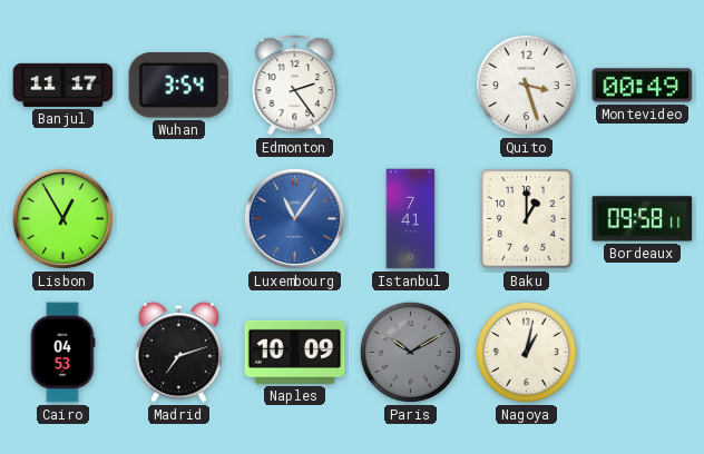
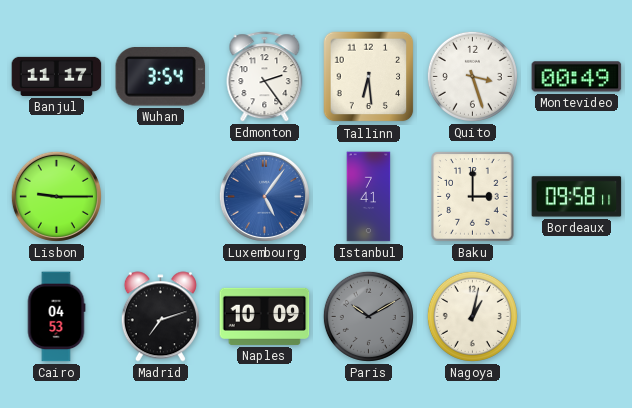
Tallinn: none -> 6:29 (369, 77)
Lisbon: 12:55 -> 9:15 (56, 196)
Luxembourg: 11:06 -> 5:06 (264, 196)
Baku: 1:00 -> 3:00 (473, 197)
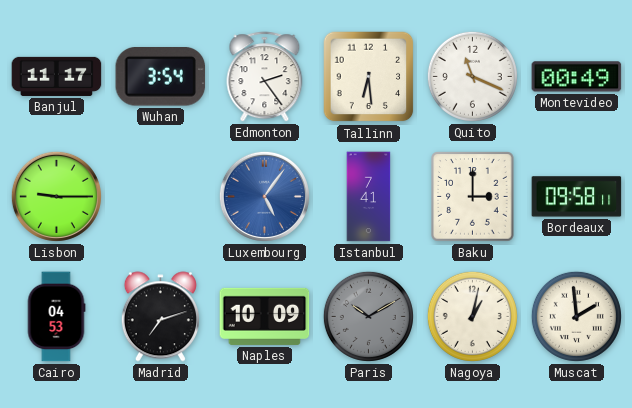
Quito: 3:27 -> 11:19 (472, 76)
Muscat: none -> 1:59 (576, 316)
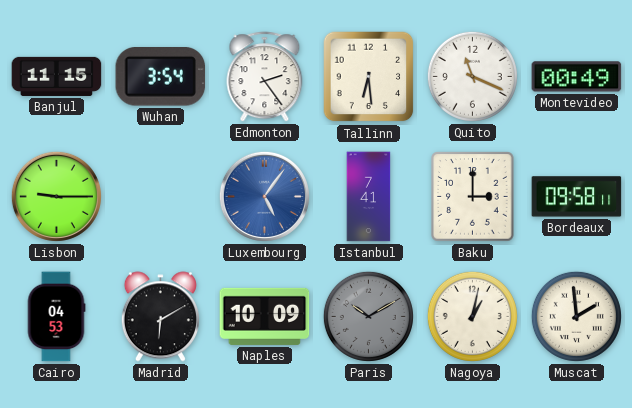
Banjul: 11:17 -> 11:15 (57, 76)
Madrid: 7:12 -> 6:10 (160, 317)
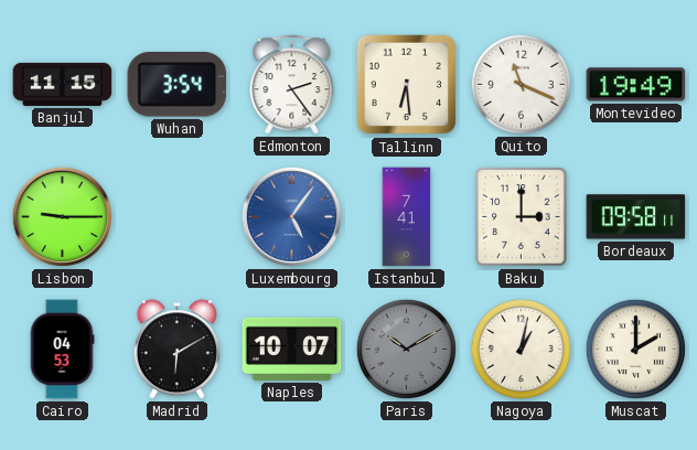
Montevideo: 00:49 -> 19:49 (636, 85)
Naples: 10:09 -> 10:07 (292, 349)
Muscat: 1:59 -> 2:00 (635, 349)
